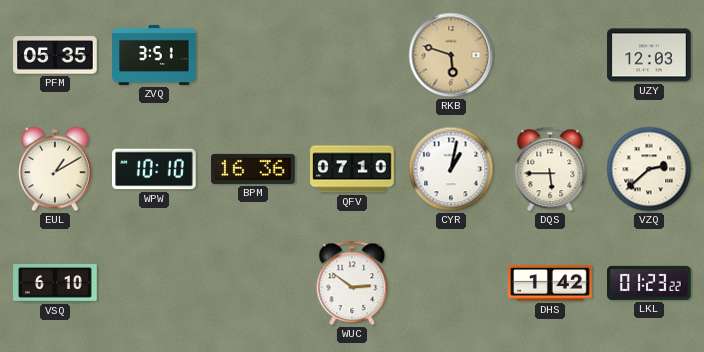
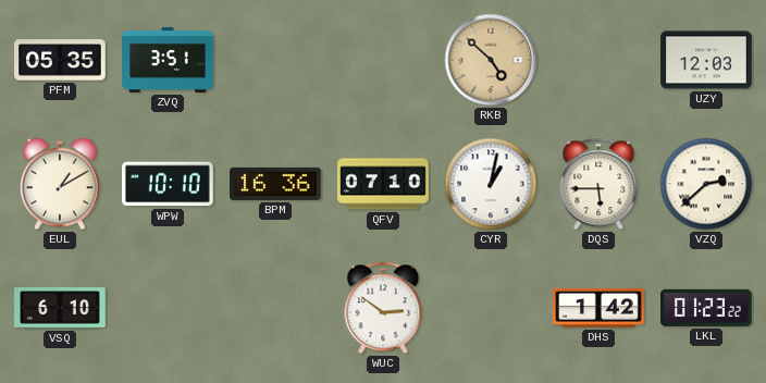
RKB: 5:48 -> 4:52 (491, 60)
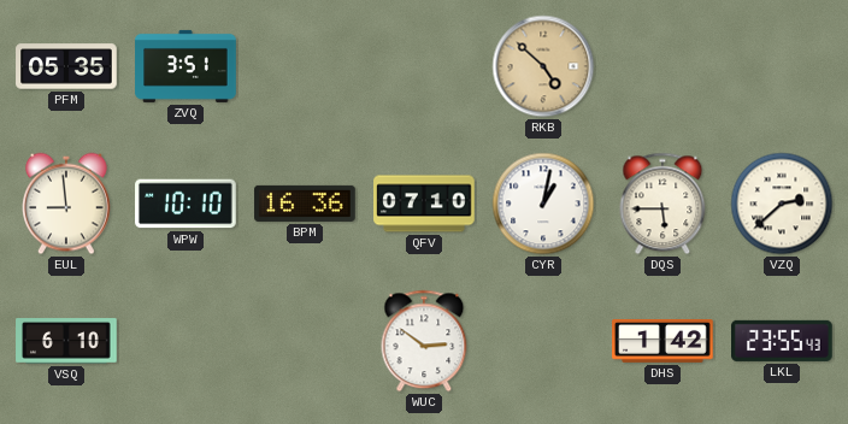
UZY: 12:03 -> none (706, 60)
EUL: 1:10 -> 8:59 (67, 204)
LKL: 01:23 -> 23:55 (783, 341)
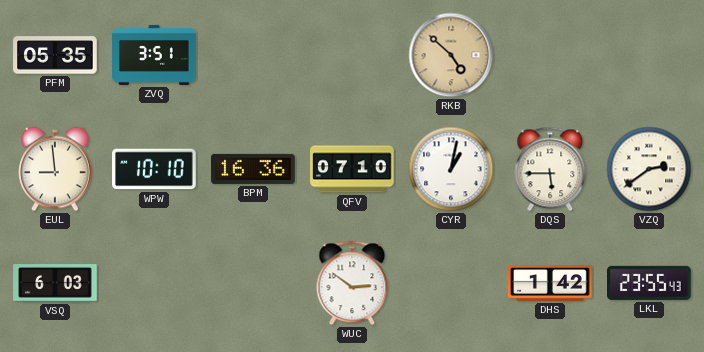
VZQ: 2:38 -> 2:39 (649, 169)
VSQ: 6:10 -> 6:03 (55, 283)
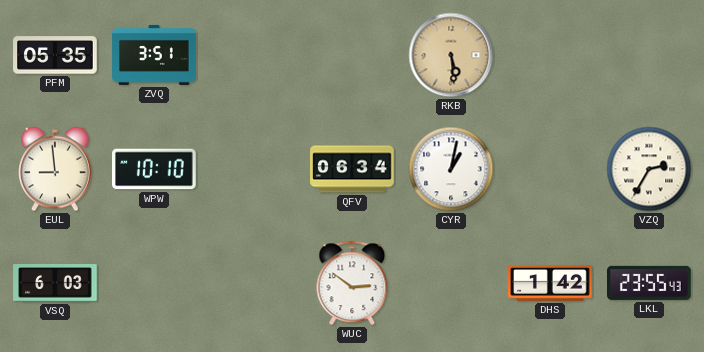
RKB: 4:52 -> 5:29 (451, 55)
BPM: 16:36 -> none (253, 169)
QFV: 07:10 -> 06:34 (352, 169)
DQS: 5:45 -> none (550, 169)
VZQ: 2:39 -> 2:35 (649, 169)
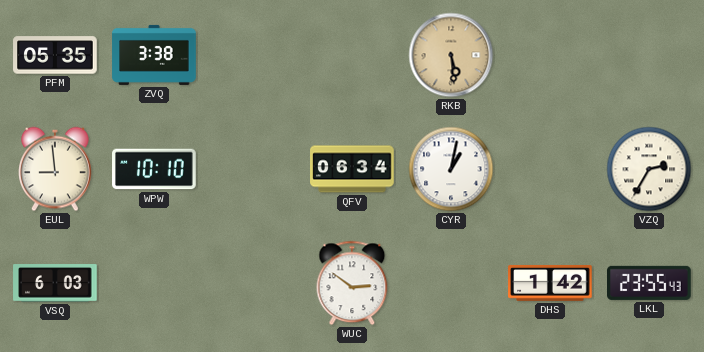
ZVQ: 3:51 -> 3:38 (154, 55)
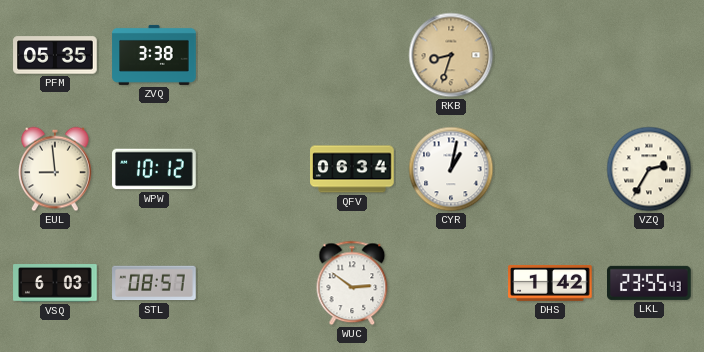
RKB: 5:29 -> 8:33 (451, 55)
WPW: 10:10 -> 10:12 (154, 169)
STL: none -> 08:57 (154, 283)
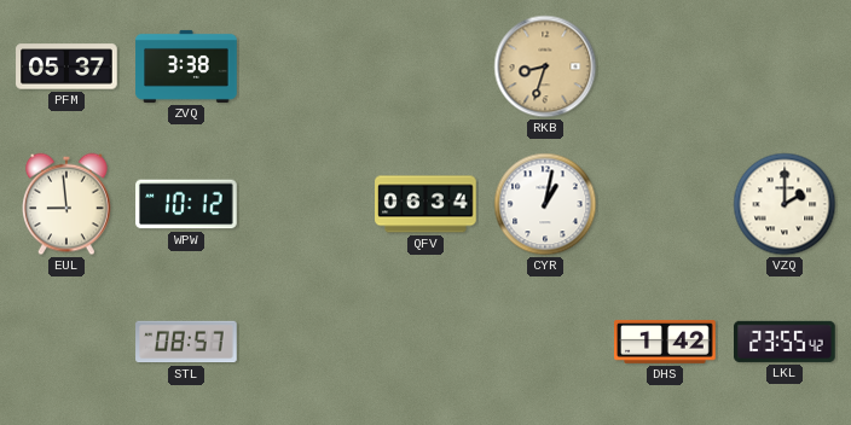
PFM: 05:35 -> 05:37 (66, 66)
VZQ: 2:35 -> 2:00 (785, 204)
VSQ: 6:03 -> none (55, 283)
WUC: 2:51 -> none (352, 283)
LKL: 23:55:43 -> 23:55:42 (786, 342)
